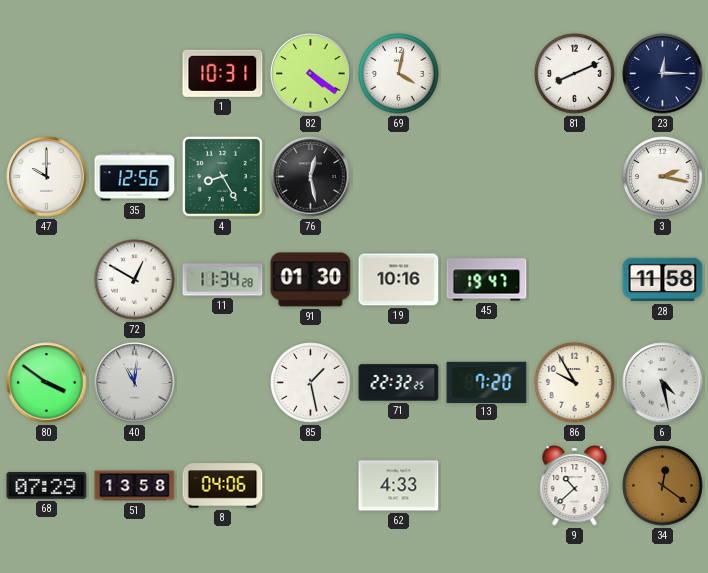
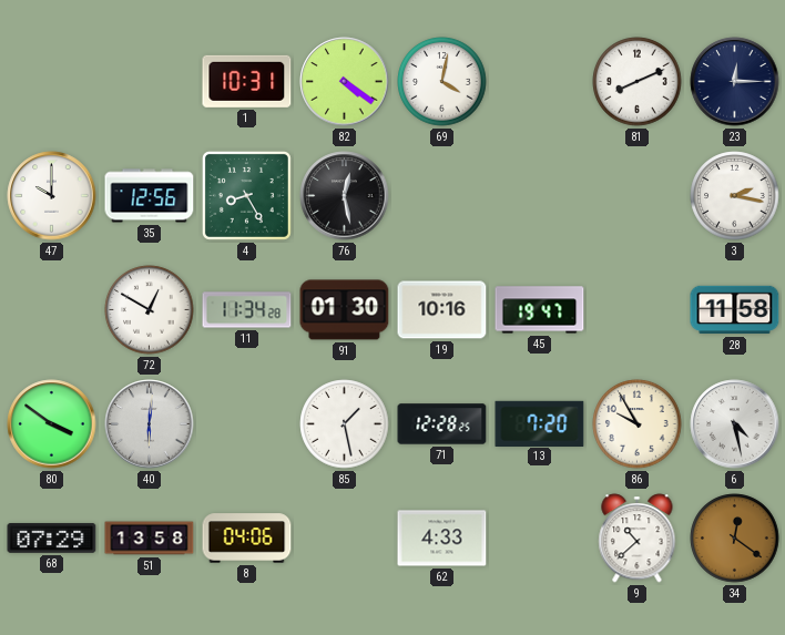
40: 11:01 -> 6:01 (150, 424)
71: 22:32 -> 12:28 (442, 424)
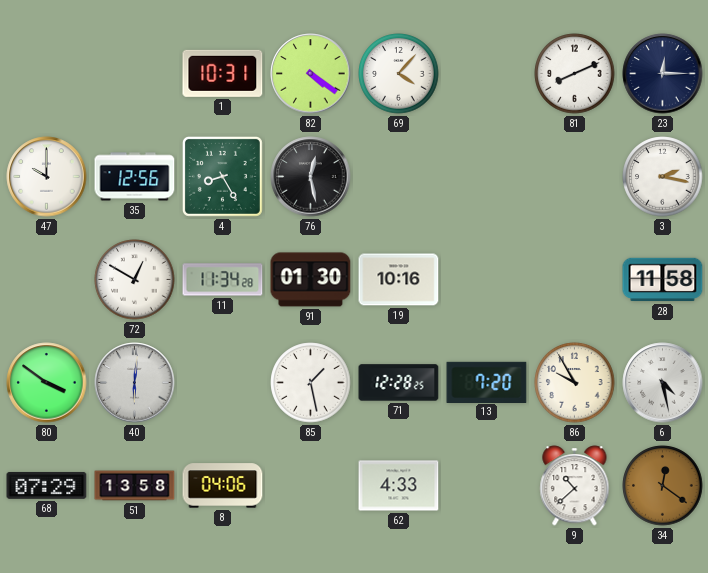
69: 4:02 -> 4:07 (399, 74)
45: 19:47 -> none (540, 310)
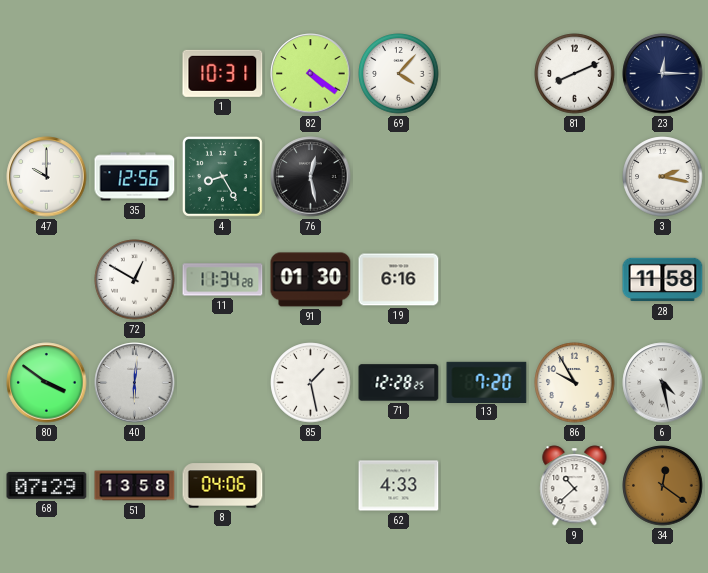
19: 10:16 -> 6:16 (399, 280)
